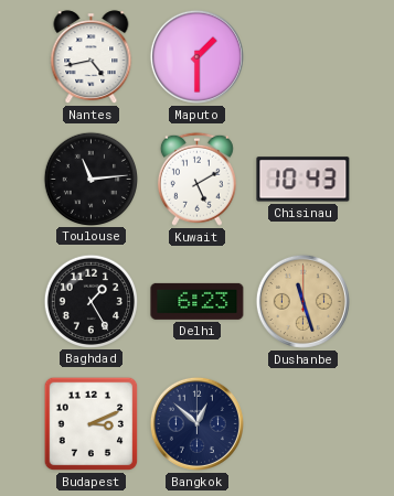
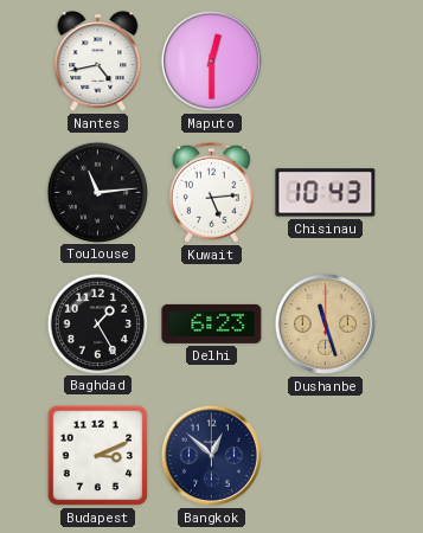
Maputo: 1:30 -> 12:30 (211, 60)
Kuwait: 5:10 -> 5:14 (211, 192)
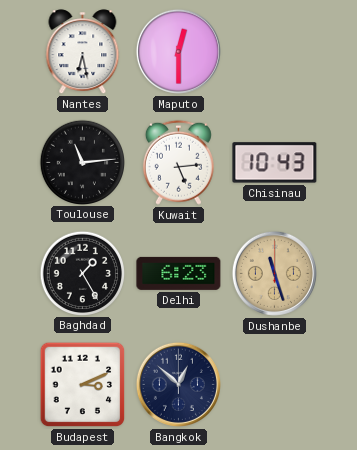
Nantes: 4:43 -> 6:28 (83, 52)
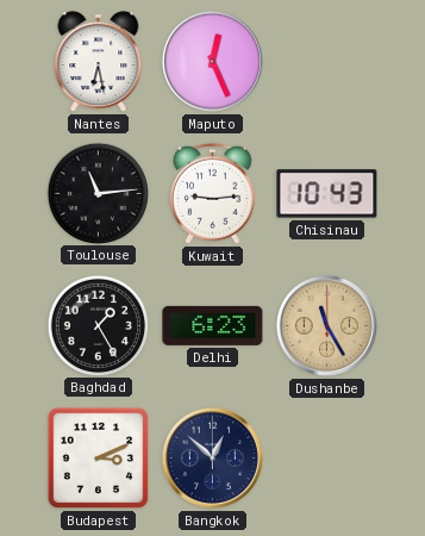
Maputo: 12:30 -> 12:26 (212, 61)
Kuwait: 5:14 -> 9:14 (212, 193)
Dushanbe: 11:27 -> 11:25 (326, 325)
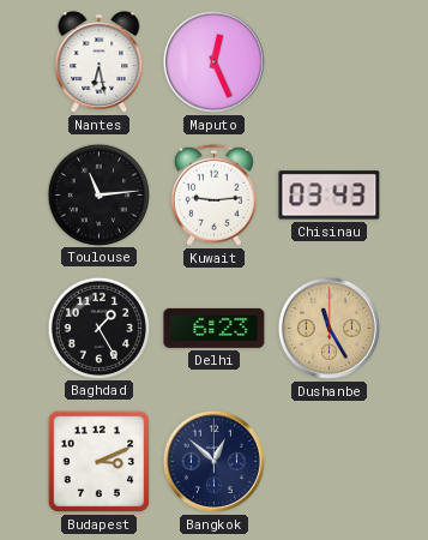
Chisinau: 10:43 -> 03:43 (330, 196)
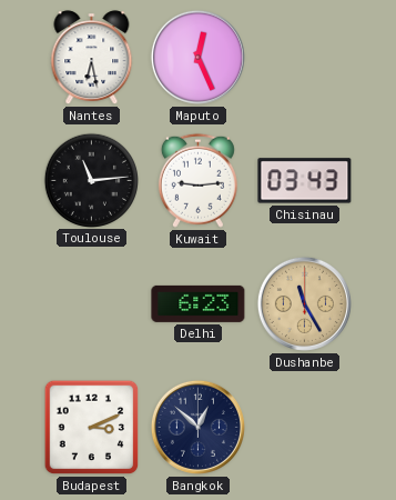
Baghdad: 1:25 -> none (98, 328)
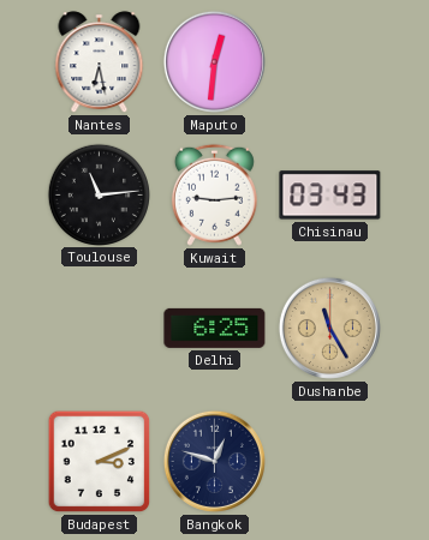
Maputo: 12:26 -> 12:31 (214, 61)
Delhi: 6:23 -> 6:25 (215, 328)
Bangkok: 12:52 -> 12:48 (214, 461)
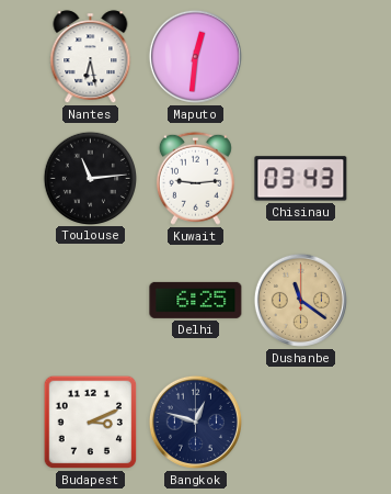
Dushanbe: 11:25 -> 11:21 (300, 300)
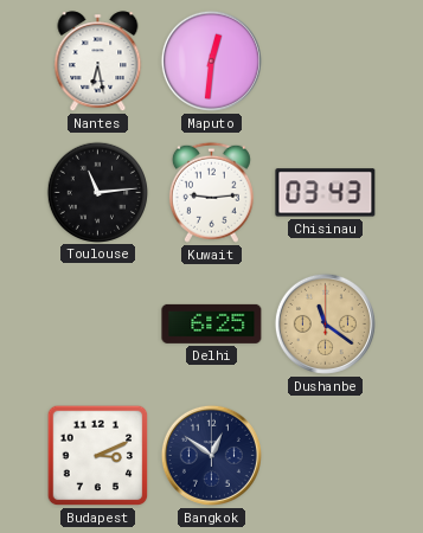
Bangkok: 12:48 -> 12:51 (211, 455)
